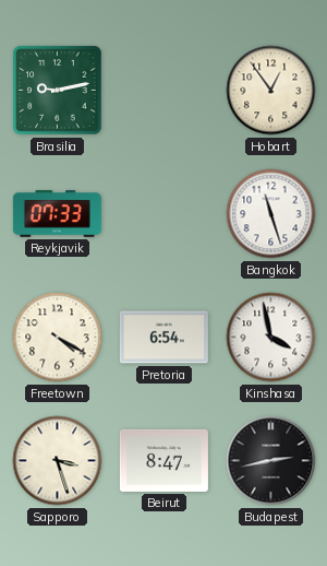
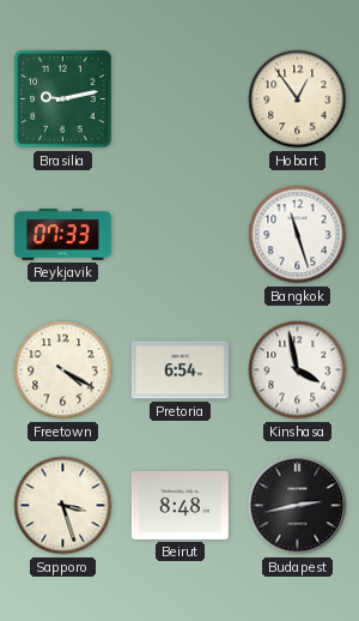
Beirut: 8:47 -> 8:48 (180, 505)
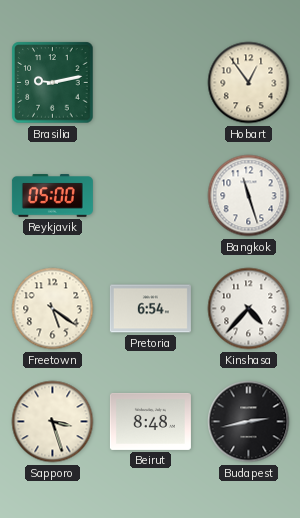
Reykjavik: 07:33 -> 05:00 (52, 196)
Freetown: 4:20 -> 5:21 (53, 309)
Kinshasa: 3:58 -> 4:37 (249, 309)
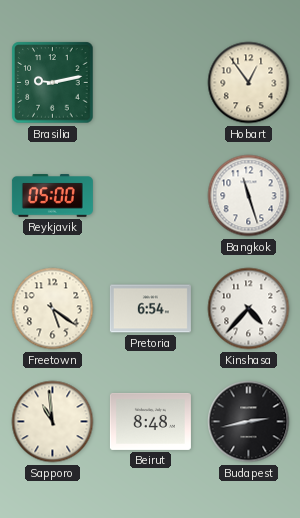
Sapporo: 3:27 -> 10:59 (53, 422)
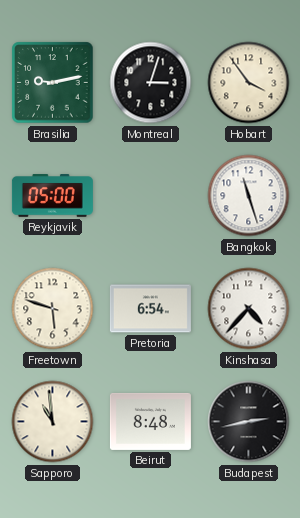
Montreal: none -> 3:03 (151, 83)
Hobart: 12:54 -> 3:54 (249, 83)
Freetown: 5:21 -> 5:48 (53, 309)
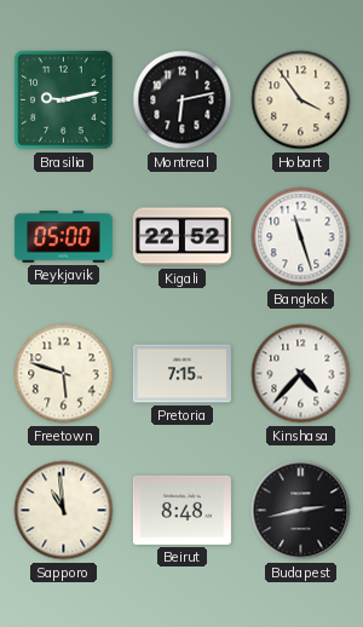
Montreal: 3:03 -> 6:13 (183, 100)
Kigali: none -> 22:52 (181, 237)
Pretoria: 6:54 -> 7:15 (181, 374)
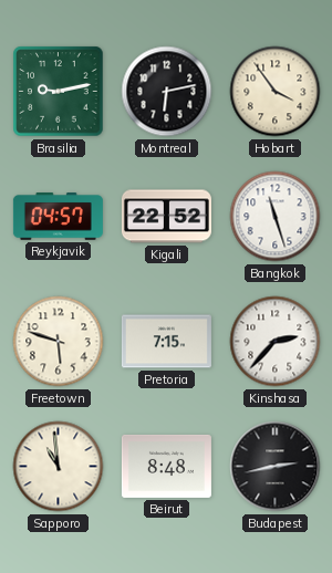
Reykjavik: 05:00 -> 04:57 (58, 217)
Kinshasa: 4:37 -> 2:37 (276, 342)
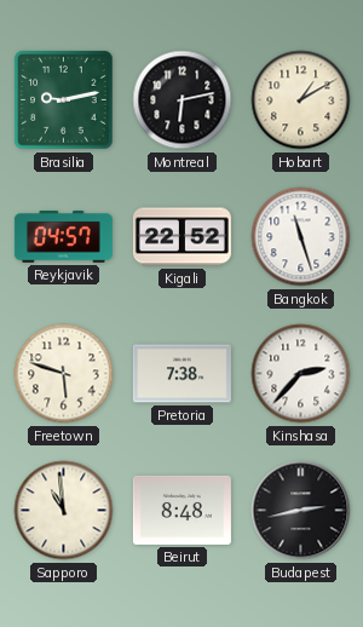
Hobart: 3:54 -> 1:10 (301, 100)
Pretoria: 7:15 -> 7:38 (181, 374)
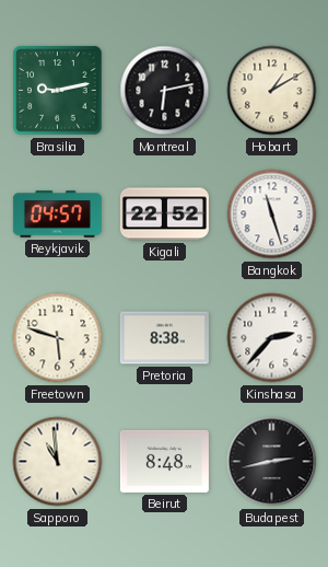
Pretoria: 7:38 -> 8:38 (164, 338)
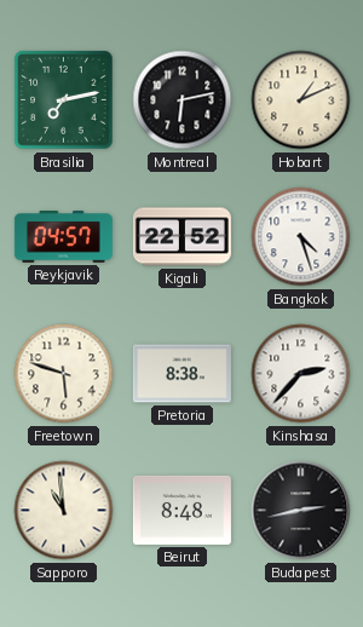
Brasilia: 9:13 -> 7:13 (64, 100)
Hobart: 1:10 -> 1:11 (301, 100)
Bangkok: 11:27 -> 4:27 (301, 237)
